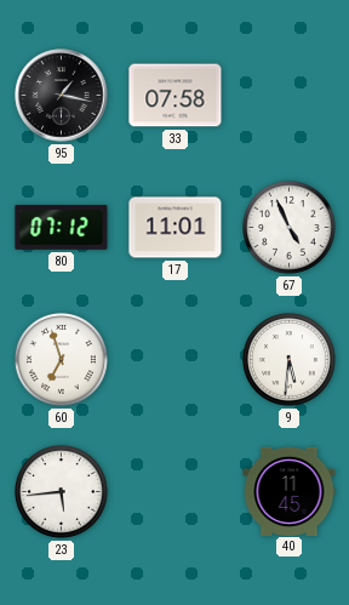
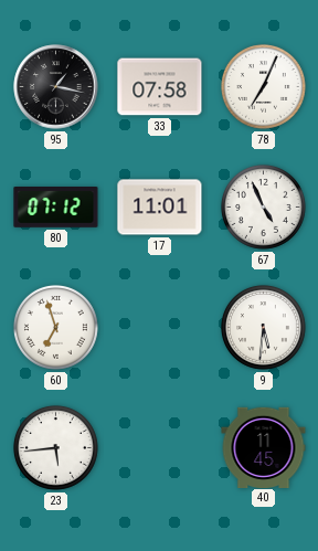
78: none -> 7:04 (264, 87)
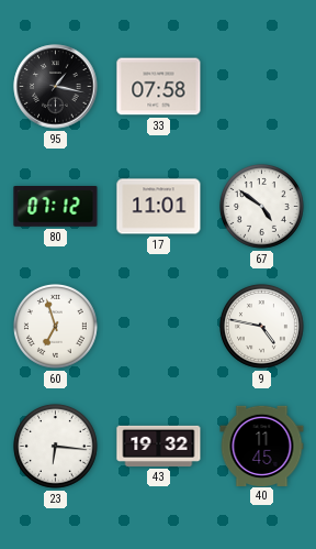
78: 7:04 -> none (264, 87)
67: 4:56 -> 4:51 (262, 207)
9: 5:31 -> 4:47 (262, 327)
23: 5:44 -> 6:16 (56, 447)
43: none -> 19:32 (159, 446)
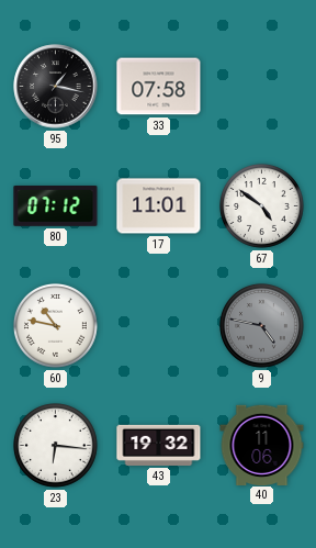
60: 6:57 -> 10:47 (56, 326)
9 dial: white -> grey (262, 326)
40: 11:45 -> 11:06 (262, 445)
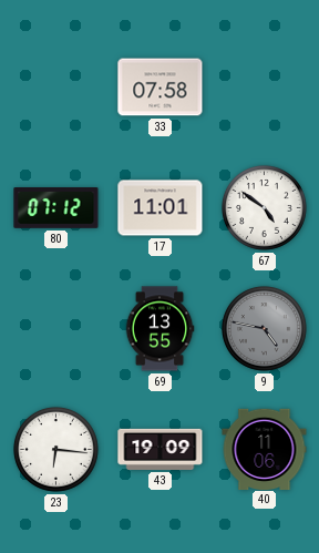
95: 1:17 -> none (56, 87)
60: 10:47 -> none (56, 326)
69: none -> 13:55 (159, 329)
43: 19:32 -> 19:09 (161, 449)
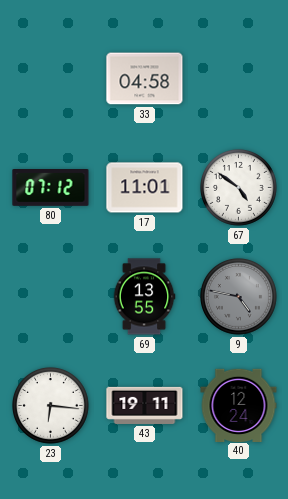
33: 07:58 -> 04:58 (145, 79)
43: 19:09 -> 19:11 (145, 405)
40: 11:06 -> 12:24 (239, 405)
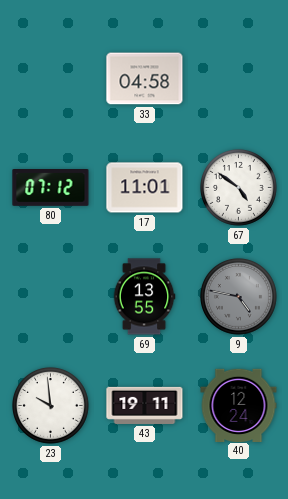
23: 6:16 -> 9:59 (51, 406)
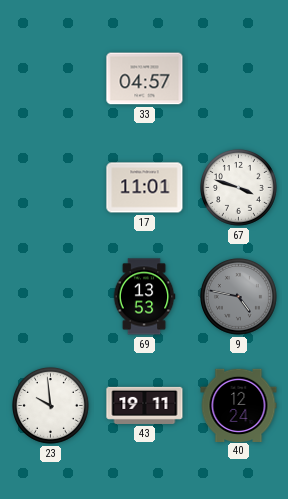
33: 04:58 -> 04:57 (145, 79)
80: 07:12 -> none (51, 188)
67: 4:51 -> 3:48 (239, 188)
69: 13:55 -> 13:53 (144, 297)
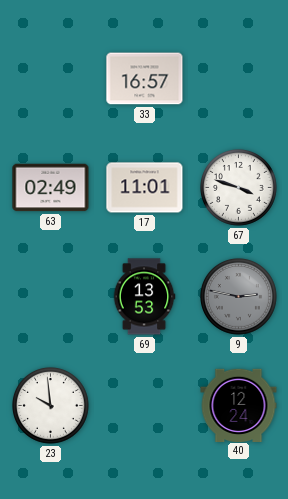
33: 04:57 -> 16:57 (145, 79)
63: none -> 02:49 (51, 188)
9: 4:47 -> 2:47 (239, 297)
43: 19:11 -> none (145, 405)
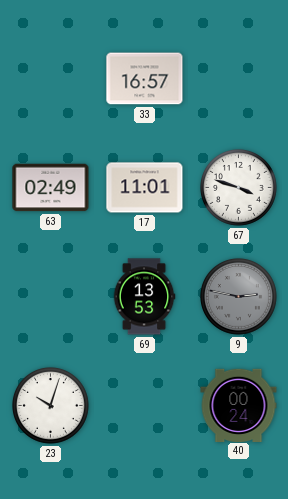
23: 9:59 -> 10:03 (51, 406)
40: 12:24 -> 00:24 (239, 405)
